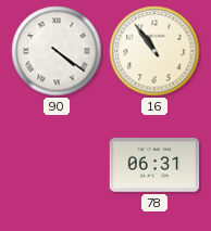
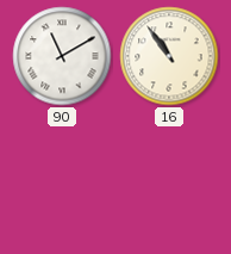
90: 4:21 -> 11:10 (62, 56)
78: 06:31 -> none (154, 165)
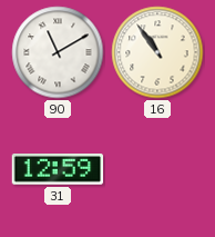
31: none -> 12:59 (58, 169)
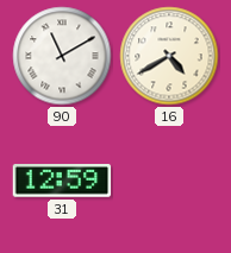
16: 10:54 -> 4:40 (169, 56)
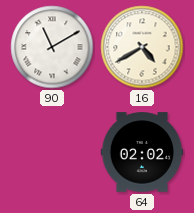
31: 12:59 -> none (62, 181)
64: none -> 02:02 (142, 152)
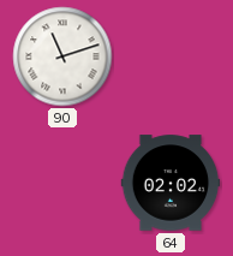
90: 11:10 -> 11:12 (62, 56)
16: 4:40 -> none (142, 47)
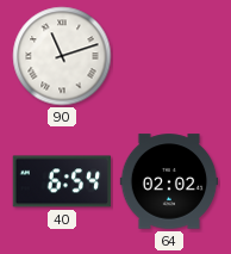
40: none -> 6:54 (62, 181)
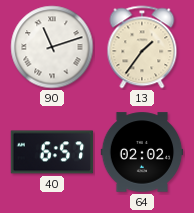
13: none -> 1:36 (142, 47)
40: 6:54 -> 6:57 (52, 152)
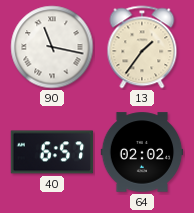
90: 11:12 -> 11:17 (52, 47)
